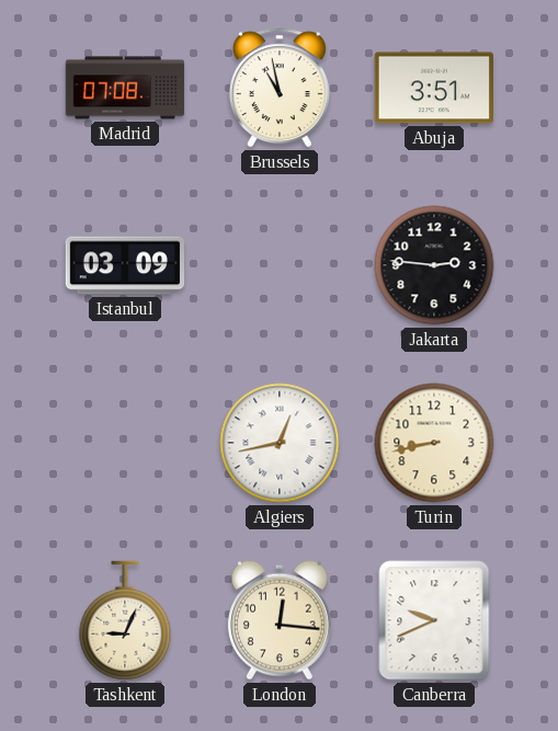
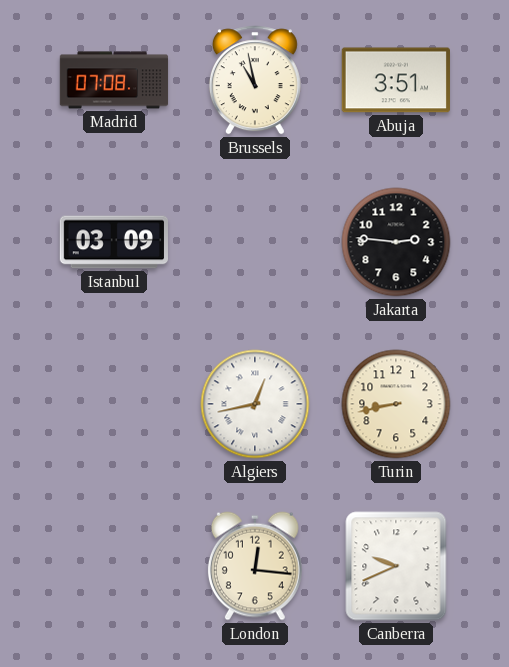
Tashkent: 9:04 -> none (125, 620)
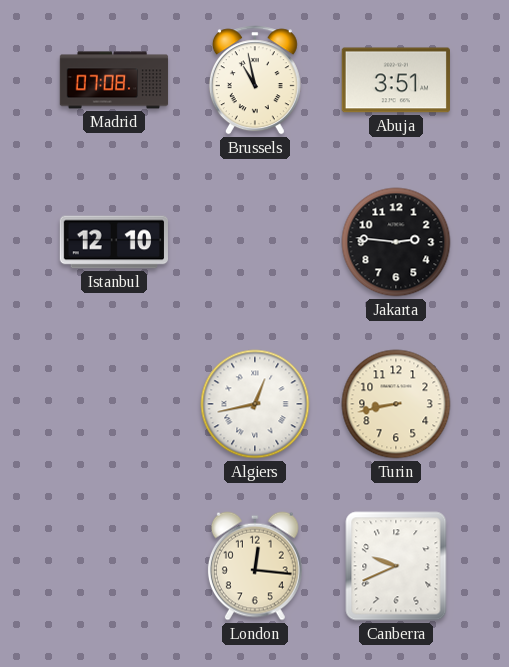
Istanbul: 03:09 -> 12:10 (113, 242)
